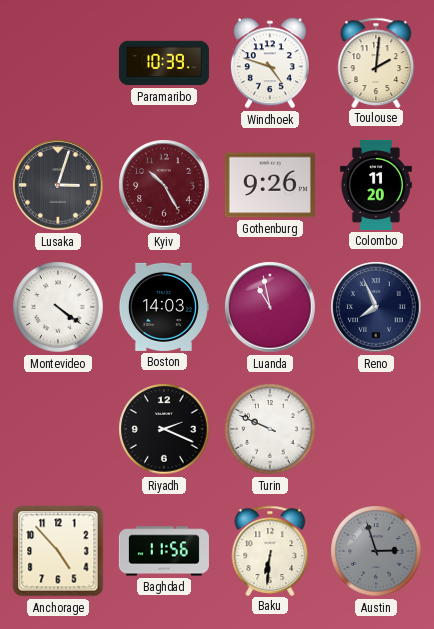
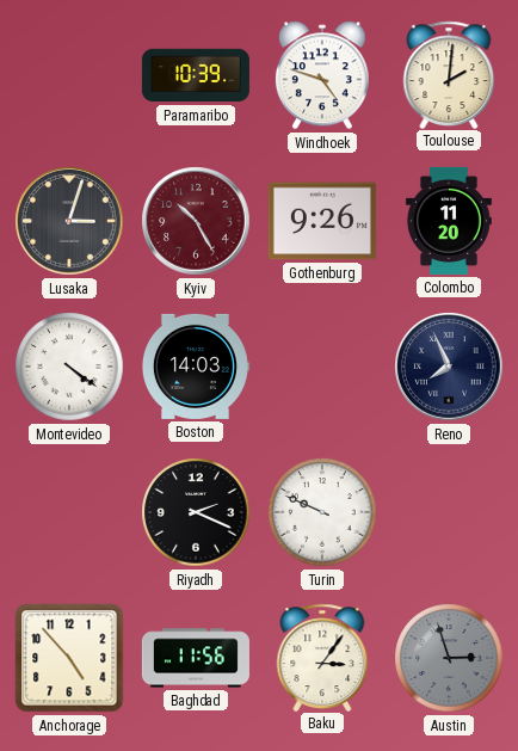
Luanda: 10:58 -> none (270, 307)
Baku: 6:31 -> 3:06 (322, 657)
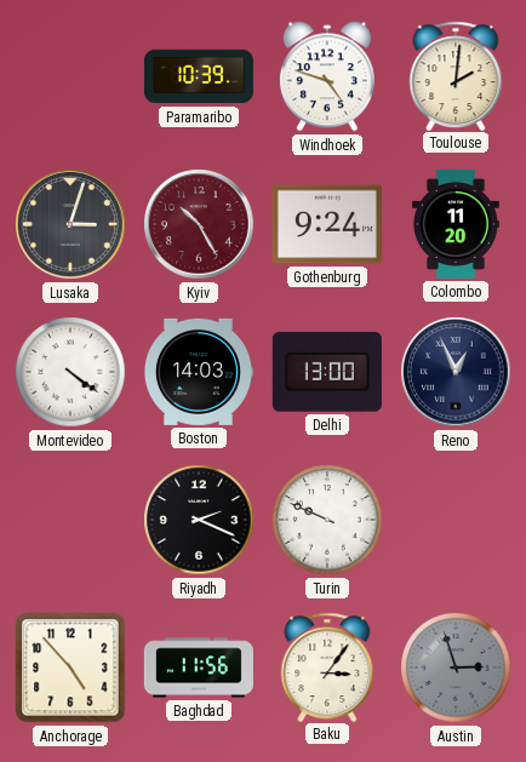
Gothenburg: 9:26 -> 9:24 (327, 224)
Delhi: none -> 13:00 (327, 372)
Reno: 7:56 -> 12:56 (456, 372)
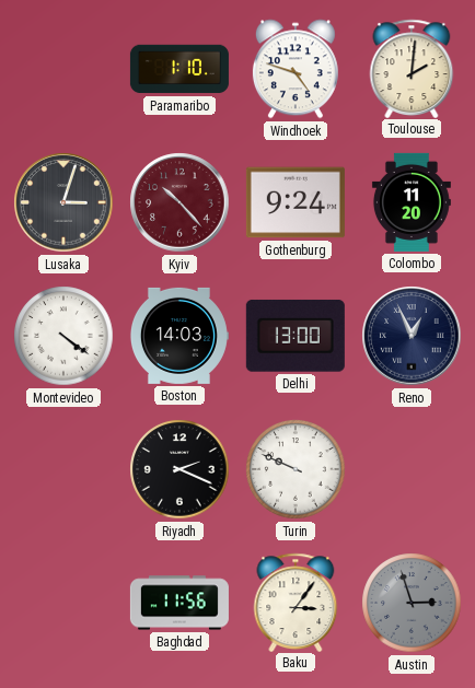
Paramaribo: 10:39 -> 1:10 (179, 69)
Kyiv: 10:25 -> 10:23 (179, 202)
Anchorage: 4:53 -> none (70, 668)
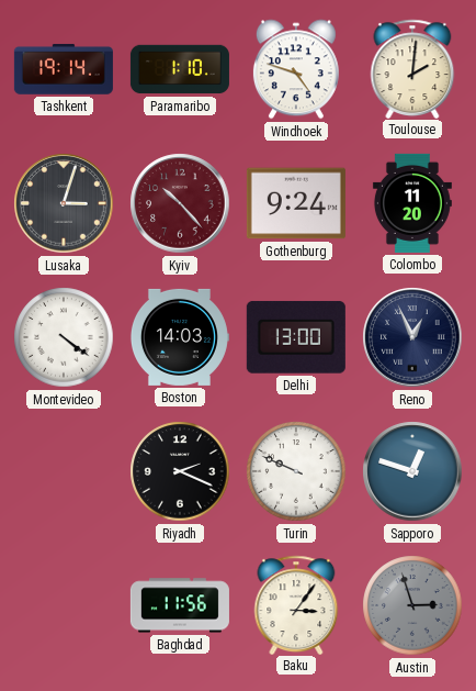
Tashkent: none -> 19:14 (64, 69)
Sapporo: none -> 12:48 (412, 471)
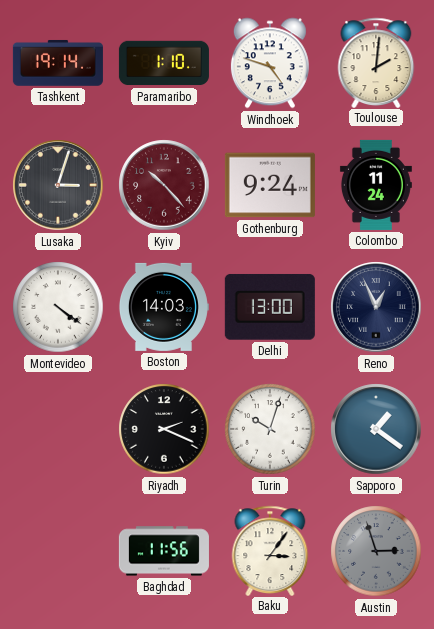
Colombo: 11:20 -> 11:24 (376, 185)
Turin: 9:49 -> 10:03 (270, 429)
Sapporo: 12:48 -> 1:21 (376, 429)
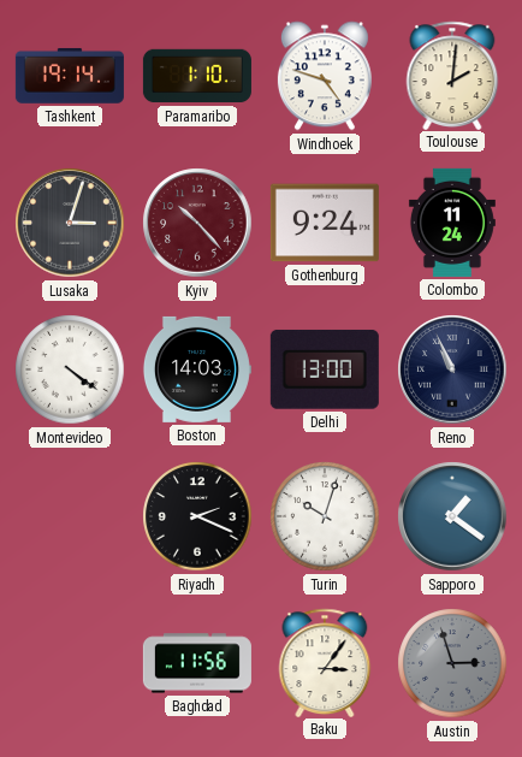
Reno: 12:56 -> 10:56 (452, 369)
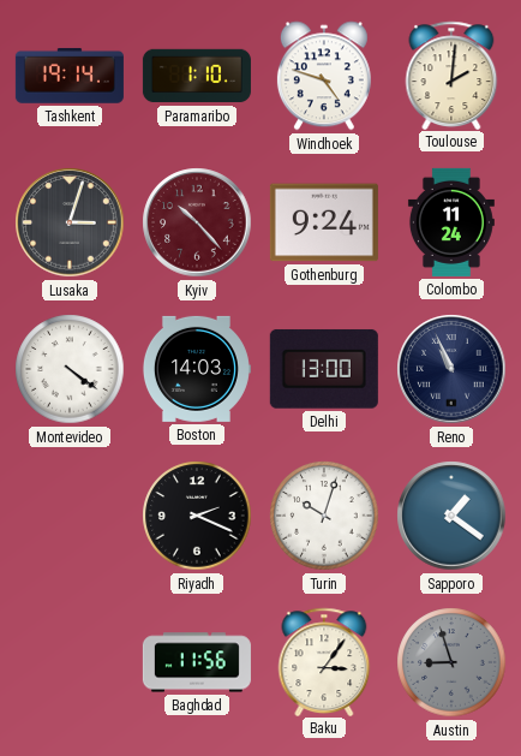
Austin: 2:57 -> 8:57 (451, 662)
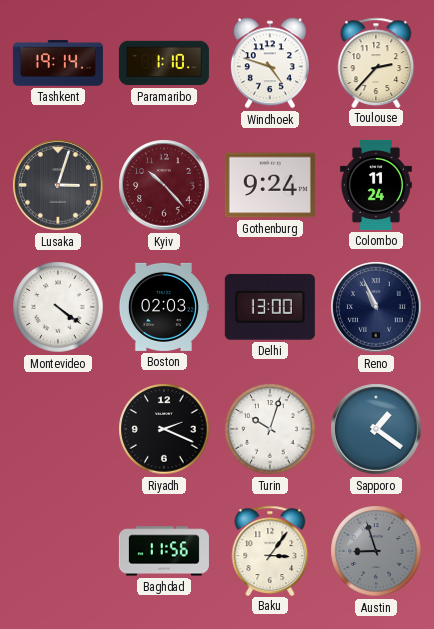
Toulouse: 2:01 -> 2:37 (376, 62)
Boston: 14:03 -> 02:03 (163, 307)
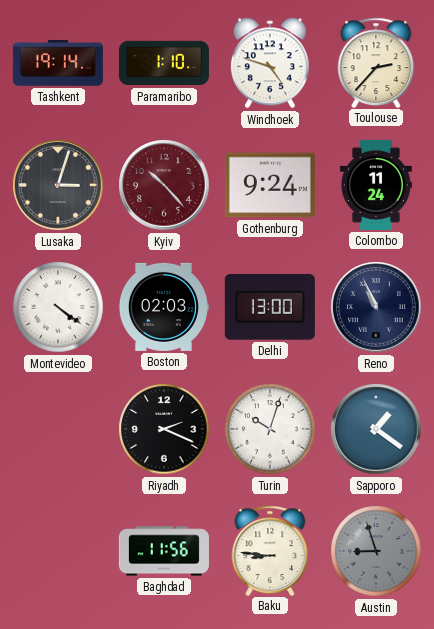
Baku: 3:06 -> 8:46 (270, 550)
